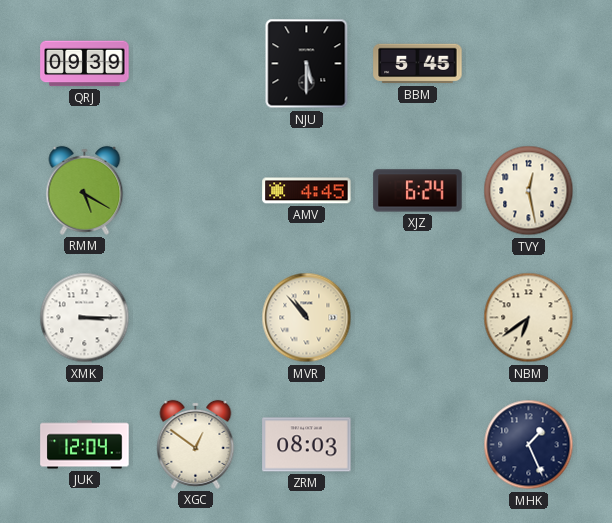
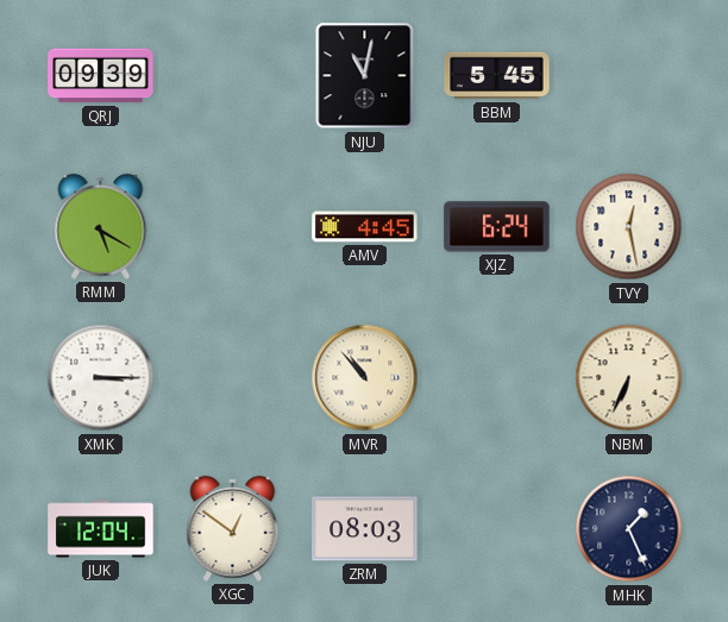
NJU: 5:30 -> 11:02 (365, 76)
NBM: 6:39 -> 6:34 (629, 378)
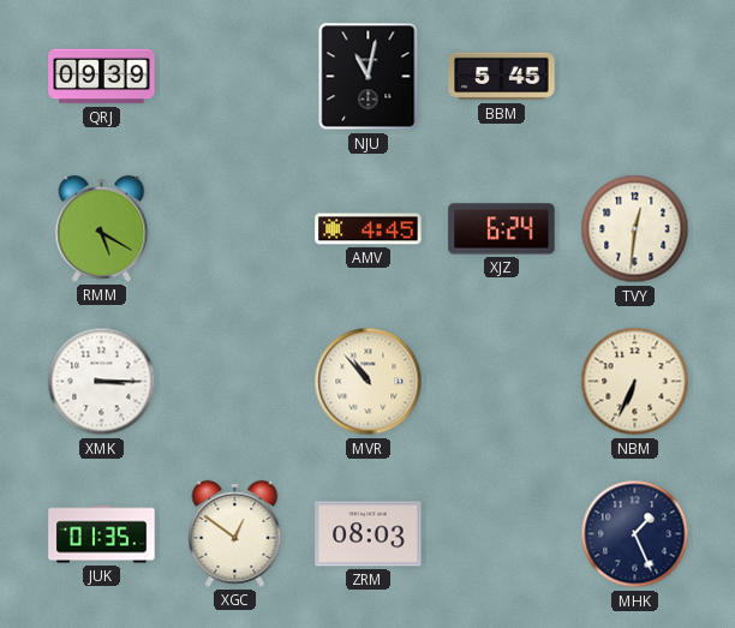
TVY: 12:28 -> 12:31 (635, 229)
JUK: 12:04 -> 01:35 (102, 534)
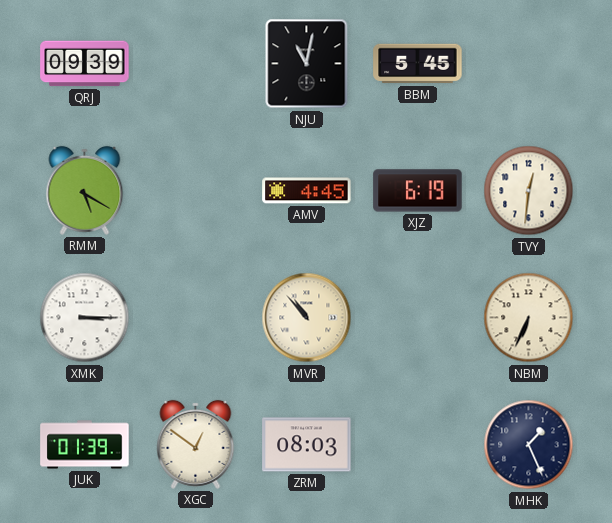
XJZ: 6:24 -> 6:19 (418, 191)
JUK: 01:35 -> 01:39 (85, 445)
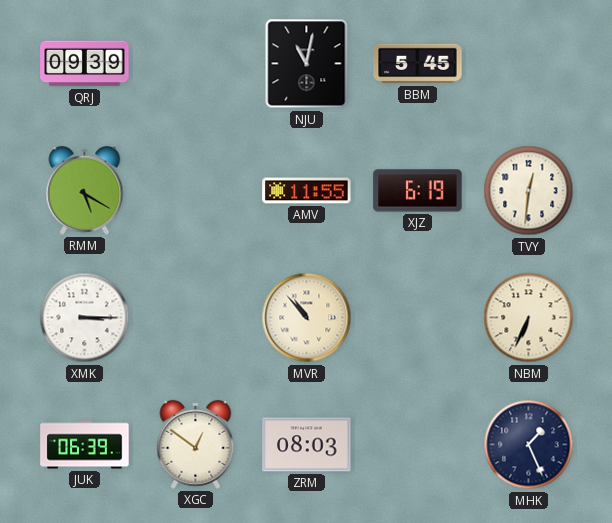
AMV: 4:45 -> 11:55 (307, 191)
JUK: 01:39 -> 06:39 (85, 445)
